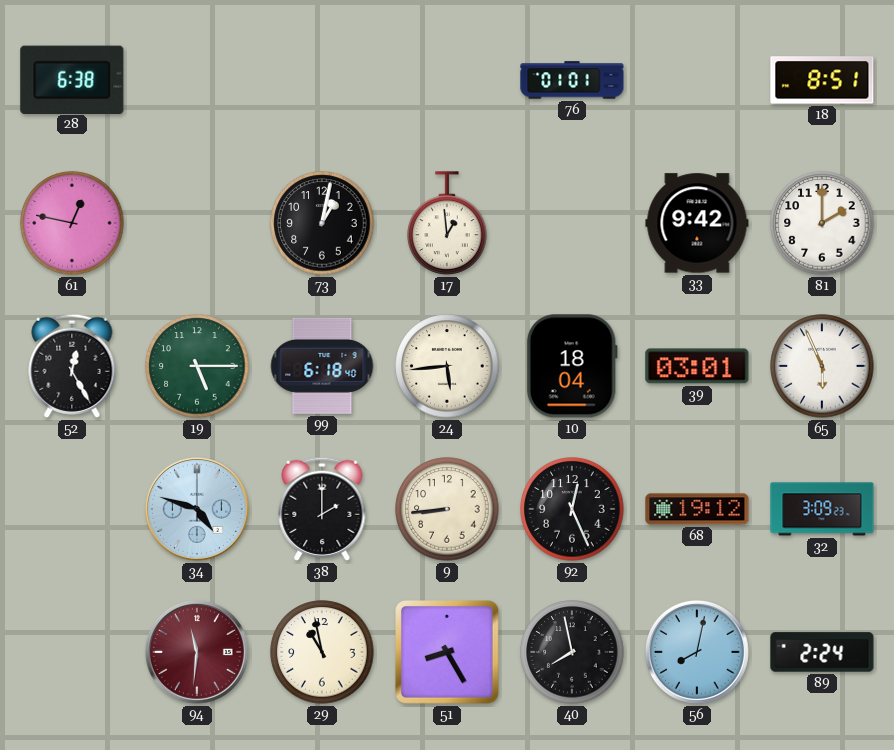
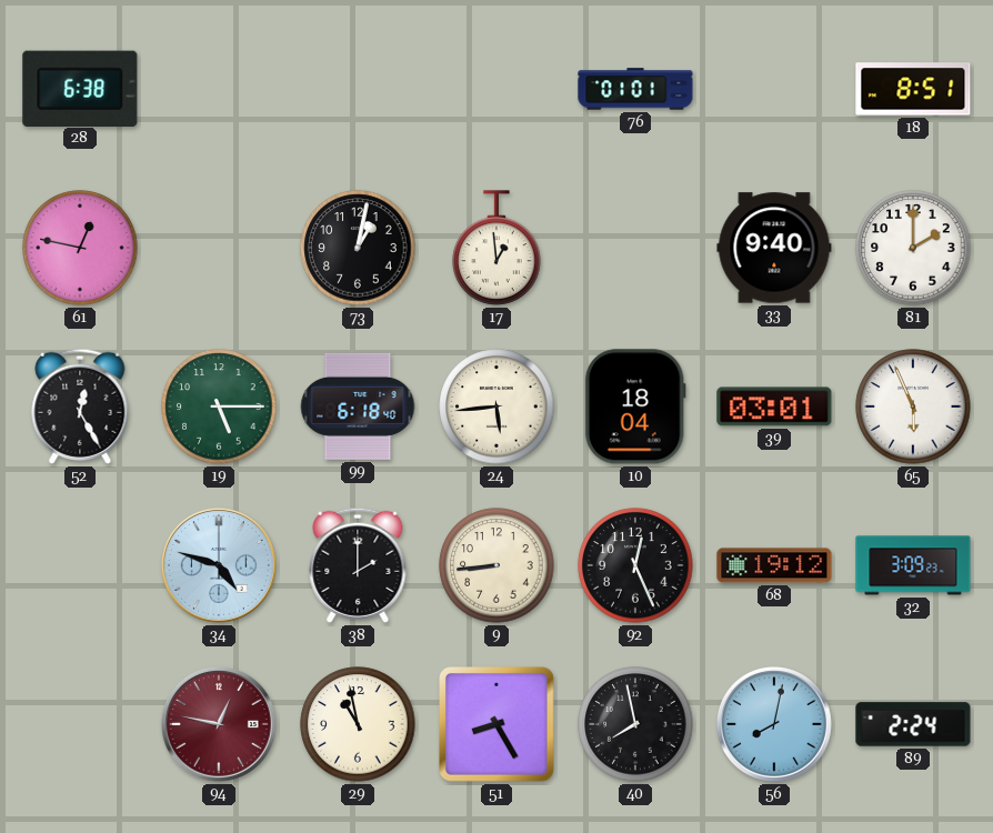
33: 9:42 -> 9:40 (774, 248)
94: 11:31 -> 12:47 (219, 724)
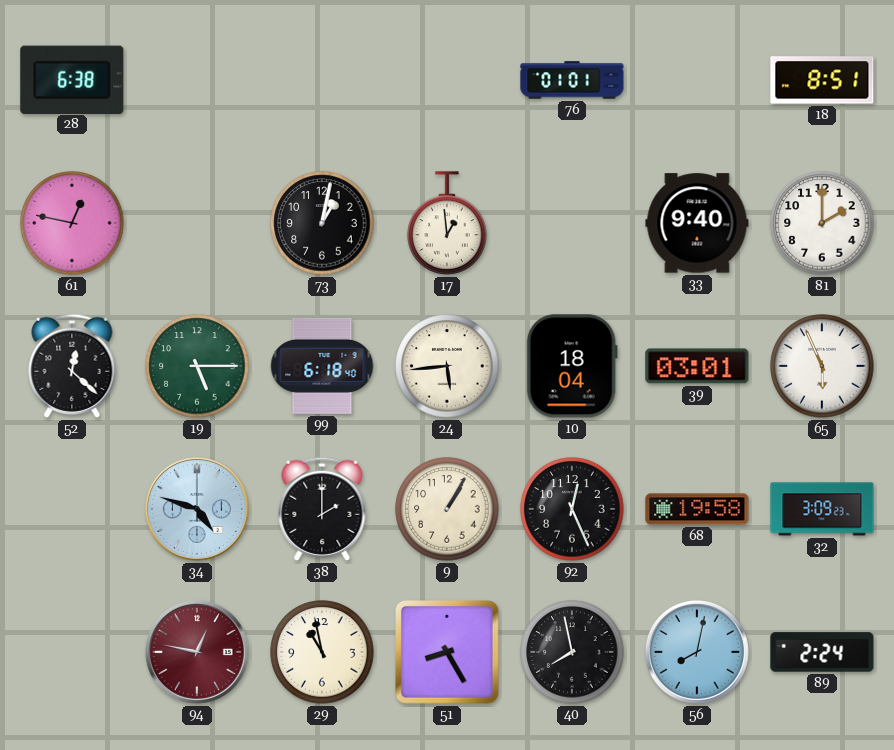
52: 12:25 -> 12:22 (72, 366)
9: 8:44 -> 1:05 (447, 509)
68: 19:12 -> 19:58 (697, 509)
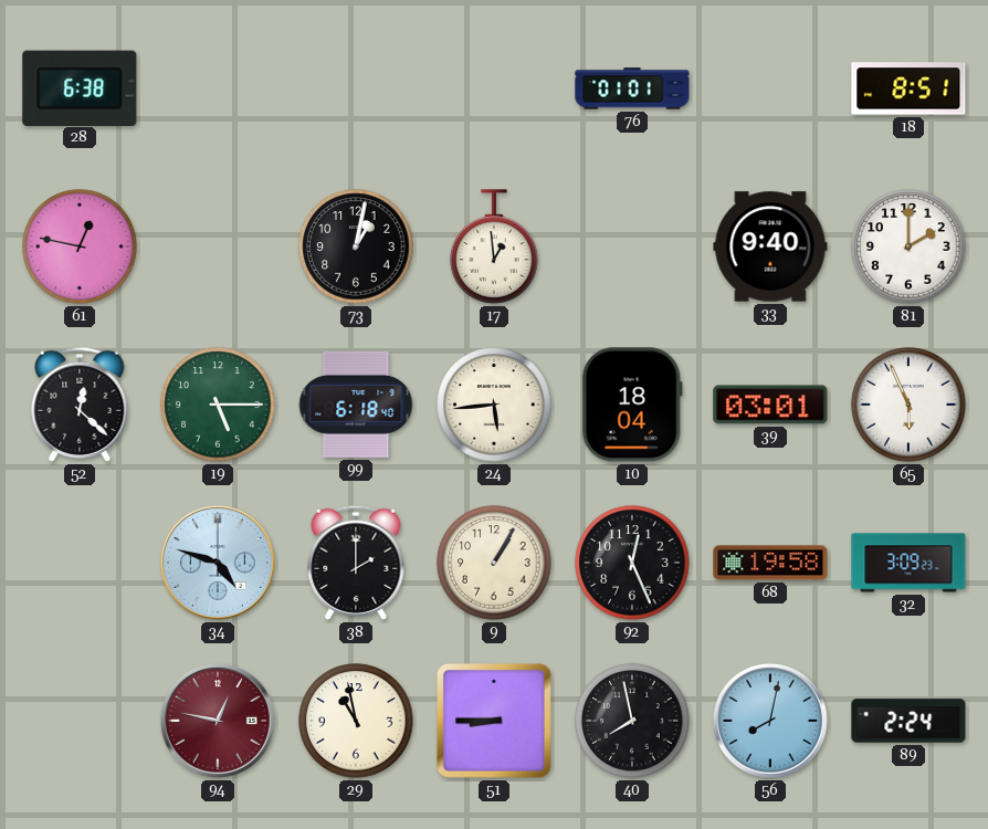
51: 8:25 -> 8:45 (495, 722)
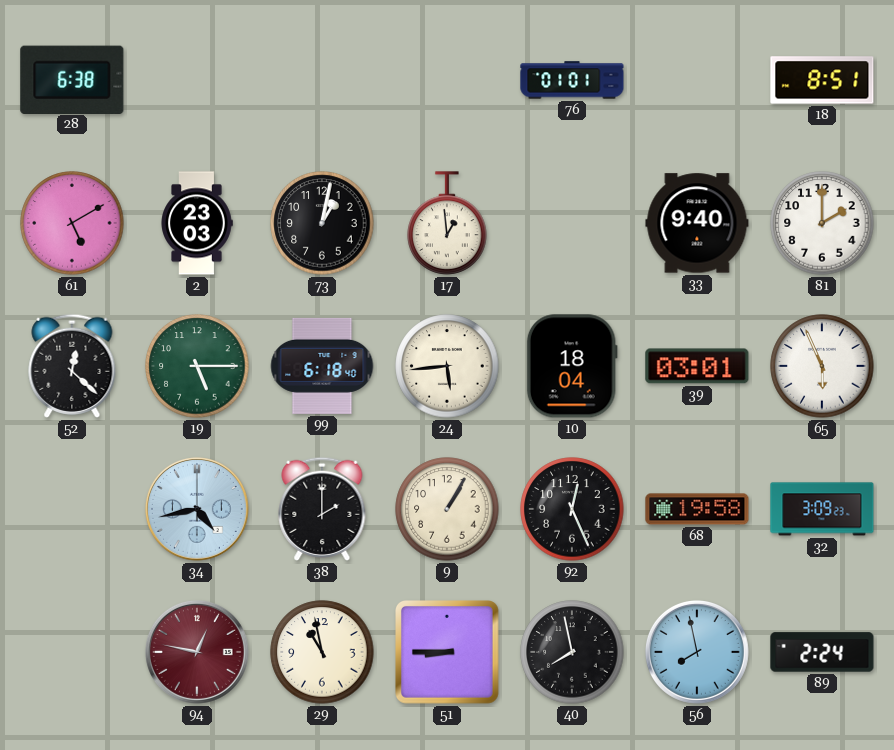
61: 12:47 -> 5:10 (72, 223)
2: none -> 23:03 (197, 223)
34: 4:48 -> 4:43 (197, 509)
56: 8:02 -> 7:58 (697, 652)
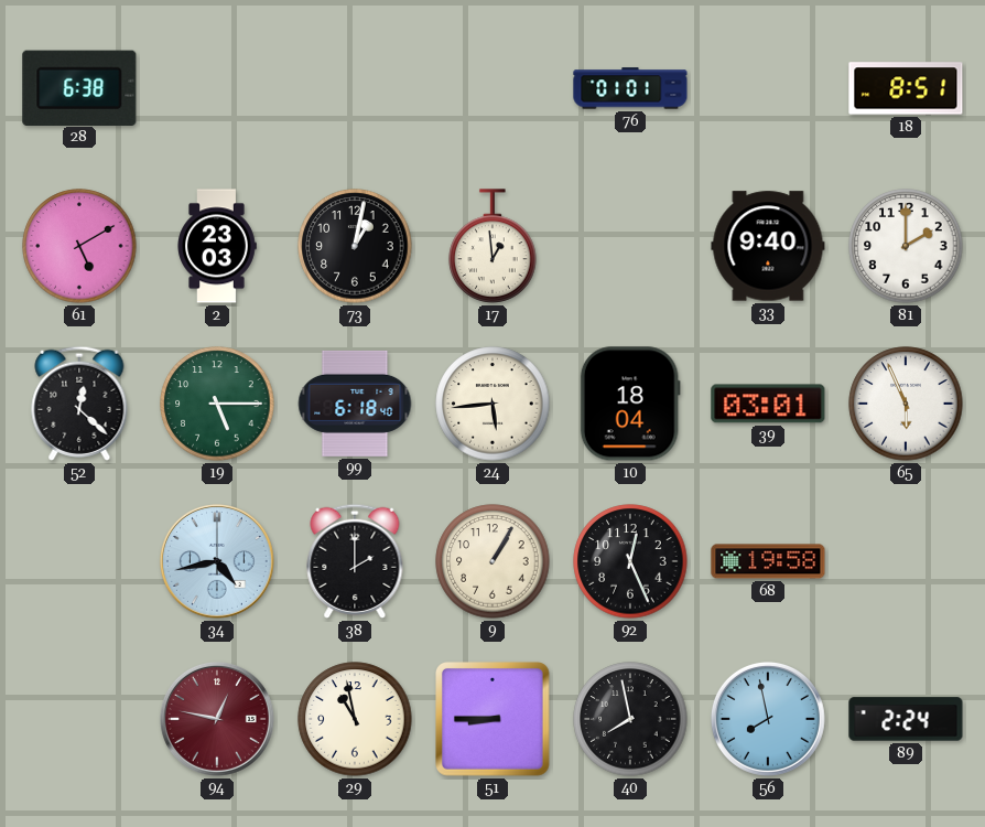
32: 3:09 -> none (822, 509)
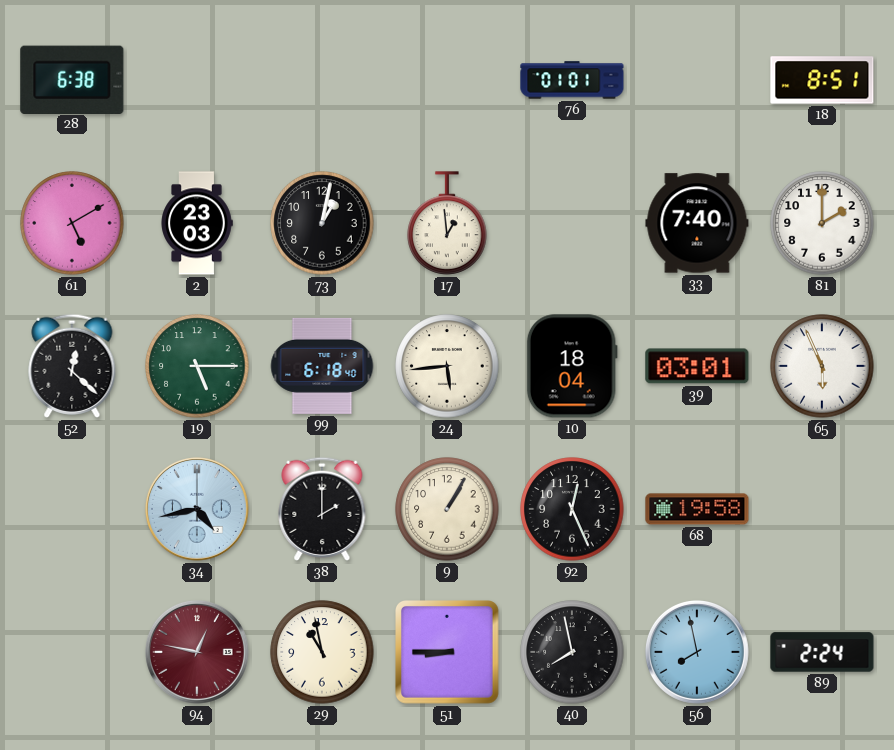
33: 9:40 -> 7:40 (697, 223)
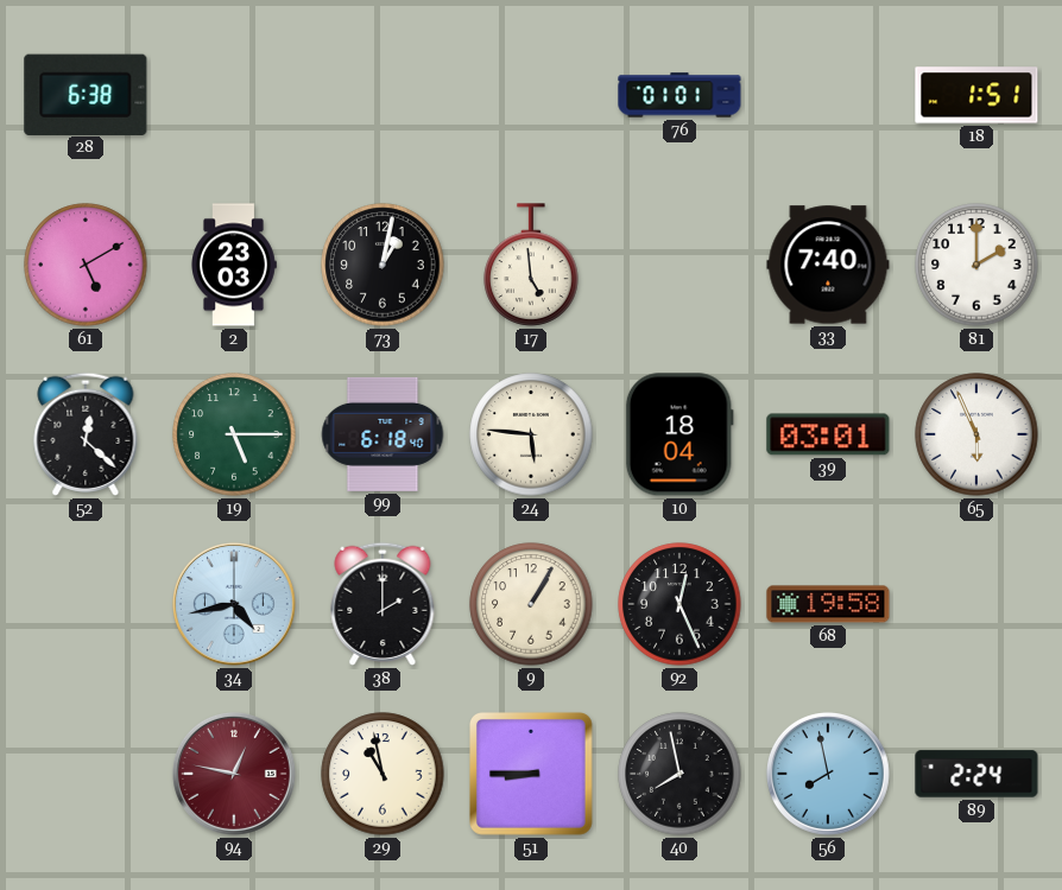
18: 8:51 -> 1:51 (976, 95)
17: 12:59 -> 4:59 (531, 265)
24: 5:44 -> 5:46 (531, 434)
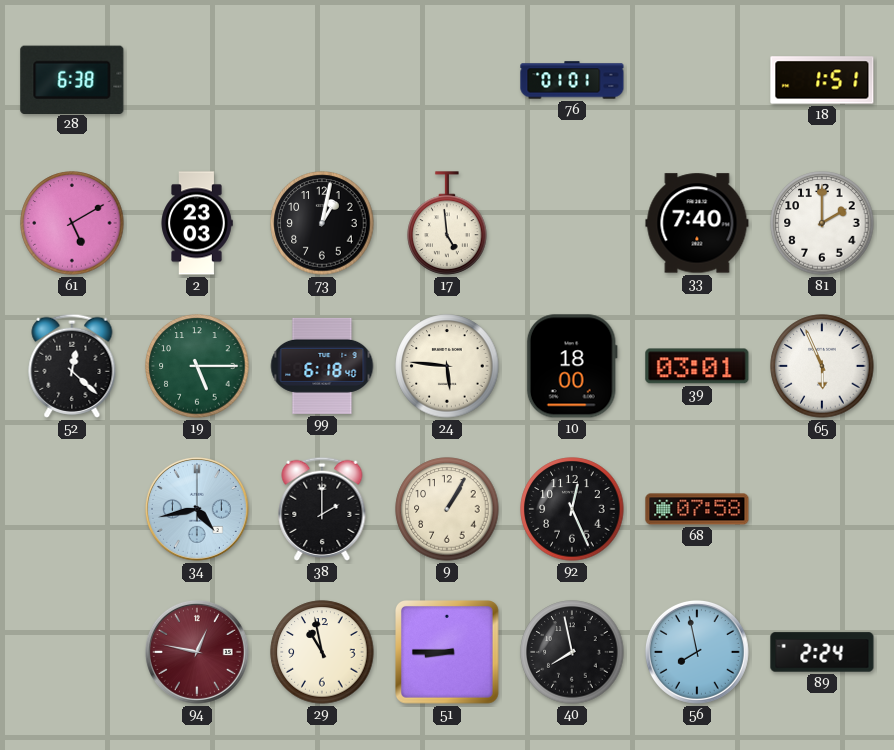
10: 18:04 -> 18:00 (572, 366)
68: 19:58 -> 07:58 (697, 509)
